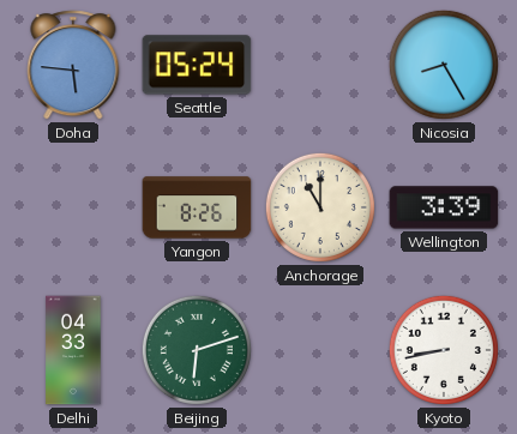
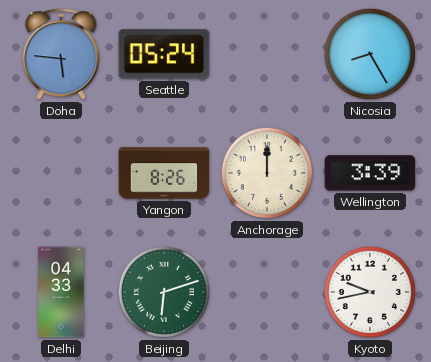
Anchorage: 11:00 -> 12:00 (267, 173)
Kyoto: 8:43 -> 9:43 (370, 292)
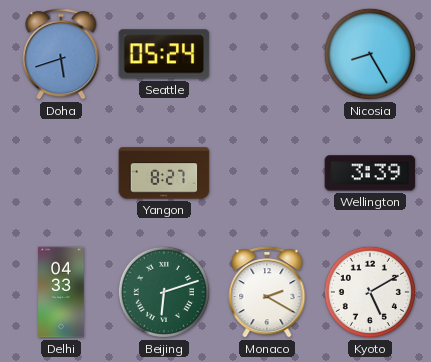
Doha: 5:46 -> 5:42 (61, 54)
Yangon: 8:26 -> 8:27 (164, 173)
Anchorage: 12:00 -> none (267, 173)
Monaco: none -> 2:20 (267, 292)
Kyoto: 9:43 -> 5:10 (370, 292)
